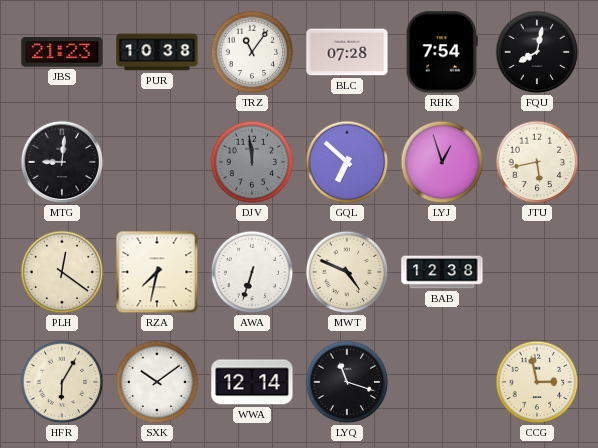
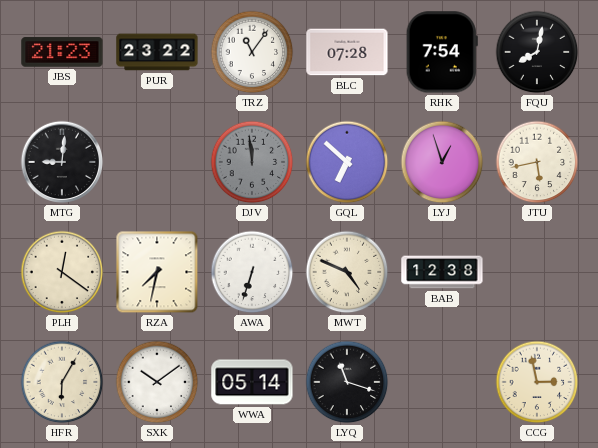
PUR: 10:38 -> 23:22 (157, 52)
WWA: 12:14 -> 05:14 (252, 382)
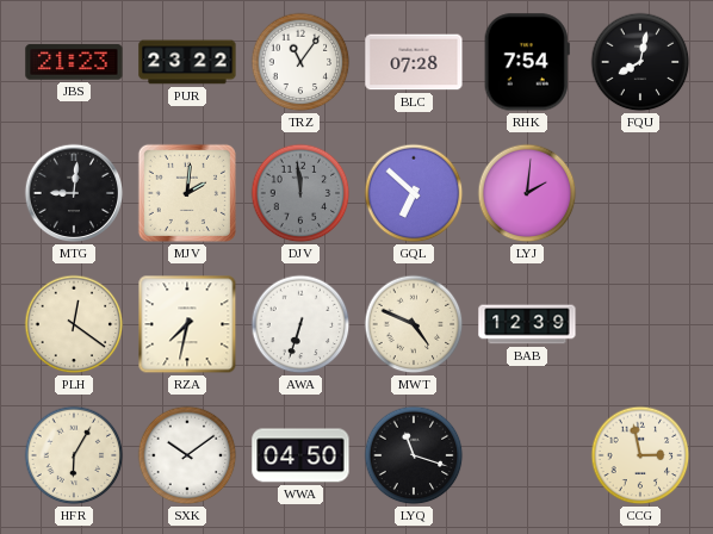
MJV: none -> 2:01 (187, 193)
LYJ: 12:57 -> 2:01 (527, 193)
JTU: 5:43 -> none (537, 162)
BAB: 12:38 -> 12:39 (527, 324)
WWA: 05:14 -> 04:50 (300, 455)
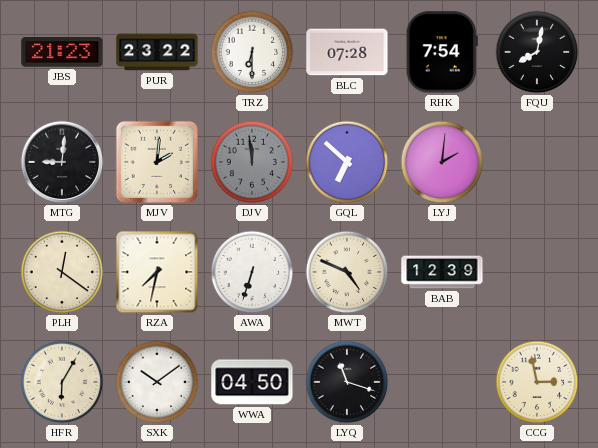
TRZ: 11:06 -> 6:30 (252, 52)
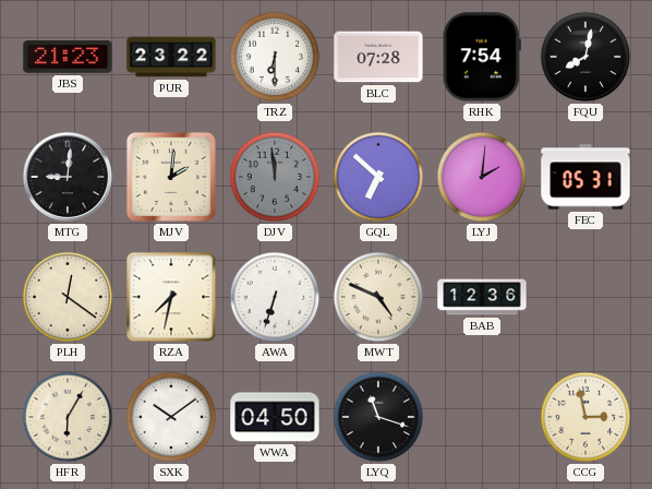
FEC: none -> 05:31 (585, 177)
BAB: 12:39 -> 12:36 (482, 297)
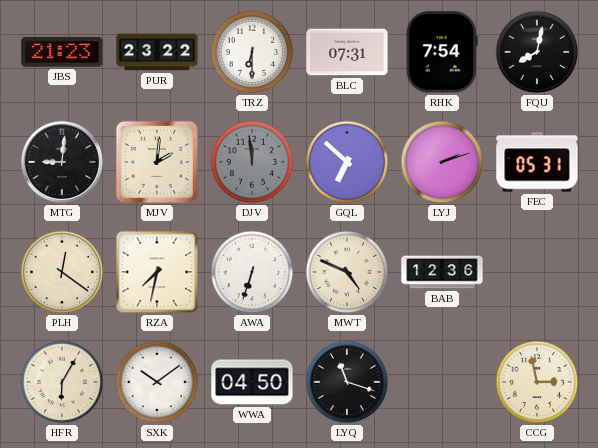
BLC: 07:28 -> 07:31 (347, 52)
LYJ: 2:01 -> 2:12 (442, 162)
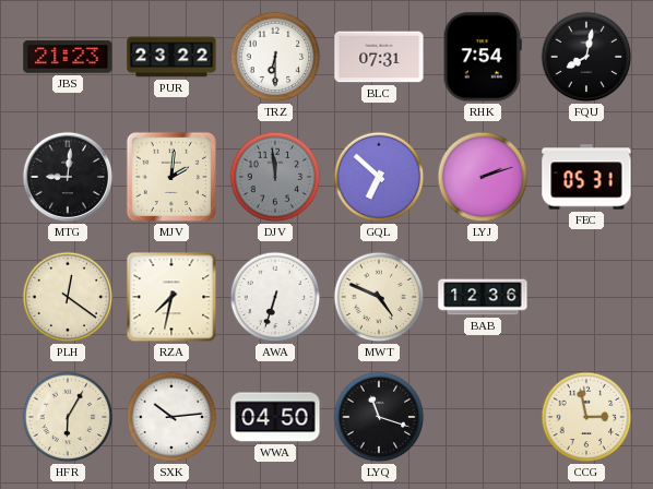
SXK: 10:09 -> 10:14 (171, 417)
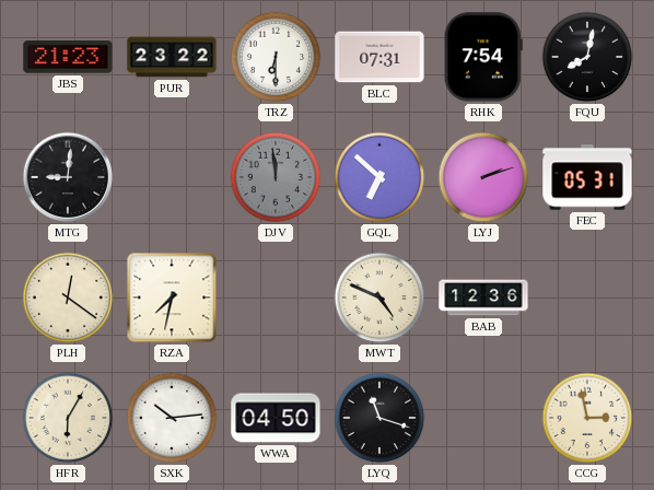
MJV: 2:01 -> none (171, 177)
AWA: 6:33 -> none (275, 297)
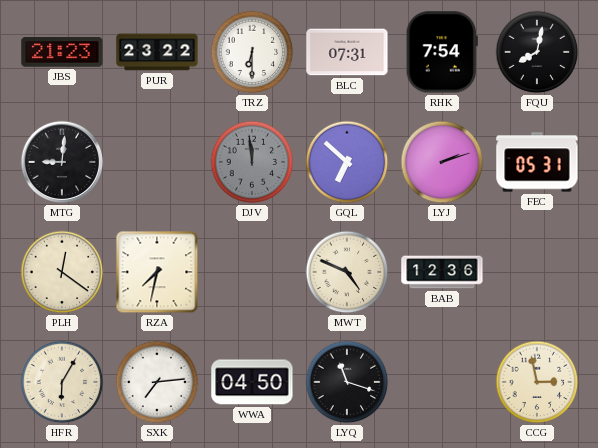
SXK: 10:14 -> 7:14 (157, 382)
